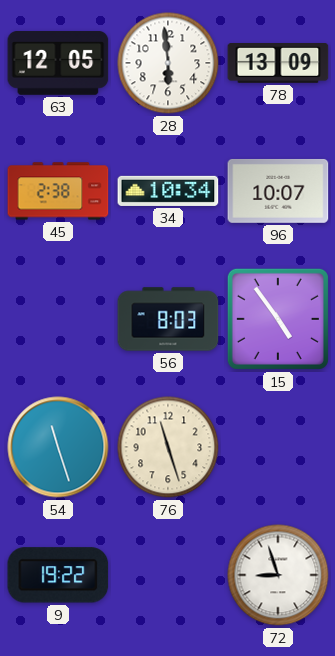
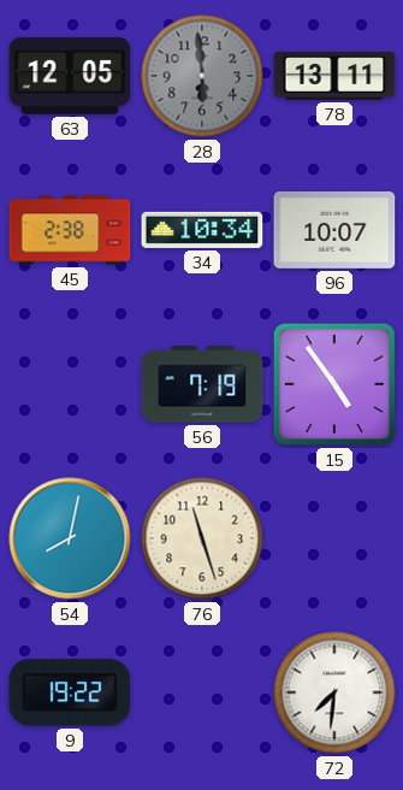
28 dial: white -> grey (202, 76)
78: 13:09 -> 13:11 (334, 77)
56: 8:03 -> 7:19 (202, 384)
54: 11:27 -> 8:02 (70, 538)
72: 8:57 -> 7:31 (334, 692)
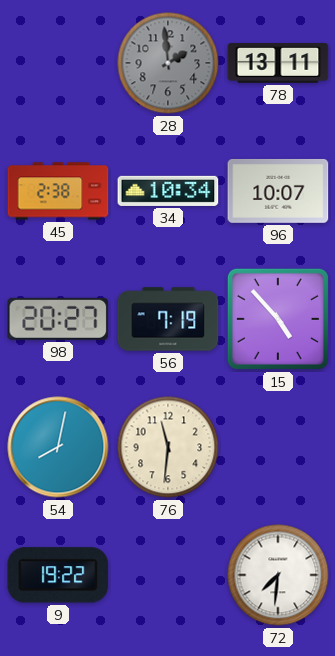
63: 12:05 -> none (70, 76)
28: 5:59 -> 1:59 (168, 63)
98: none -> 20:27 (58, 319)
15: 4:54 -> 4:53 (278, 319)
76: 11:27 -> 11:31 (168, 447)
